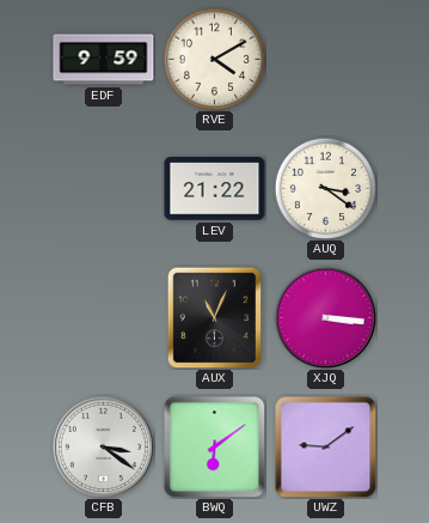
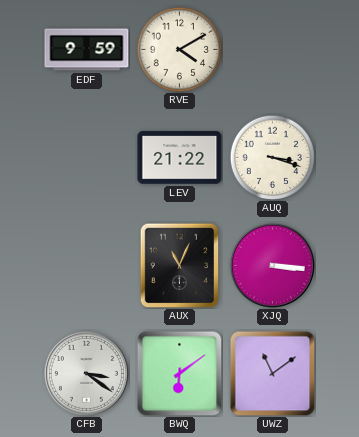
AUQ: 3:21 -> 3:18 (272, 157)
UWZ: 9:09 -> 11:09 (272, 373)
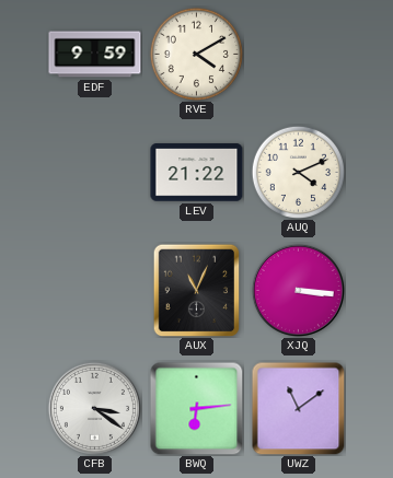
AUQ: 3:18 -> 4:11 (298, 172)
BWQ: 6:09 -> 6:14 (196, 408)
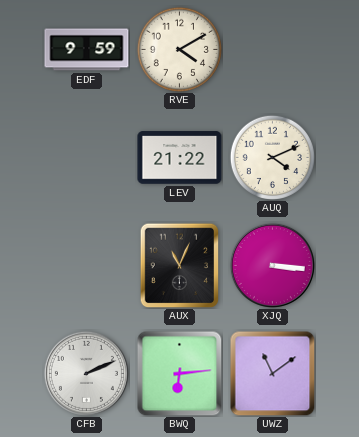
CFB: 3:21 -> 2:11 (86, 373)
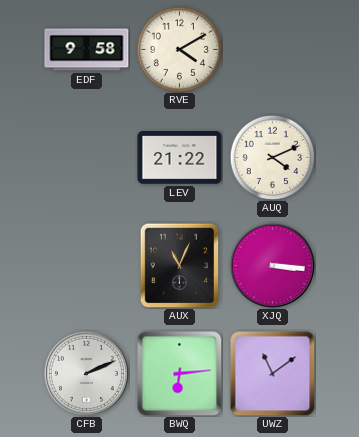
EDF: 9:59 -> 9:58 (87, 50)
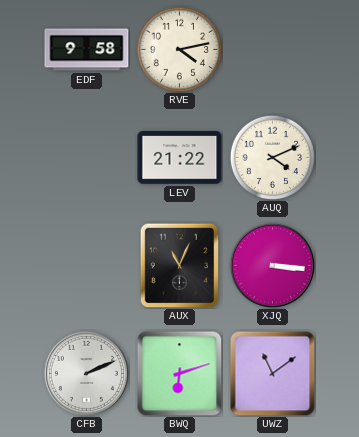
RVE: 4:10 -> 4:13 (179, 49)
BWQ: 6:14 -> 6:12 (179, 373)
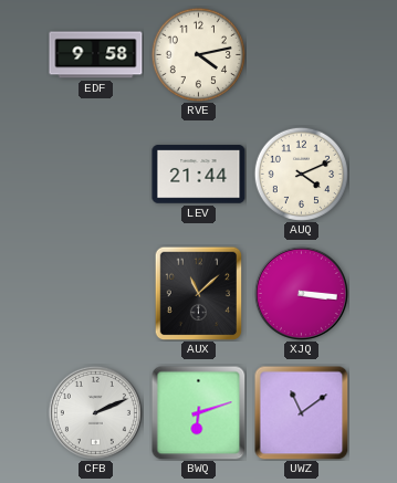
LEV: 21:22 -> 21:44 (199, 175)
AUX: 11:04 -> 11:08 (199, 293)
